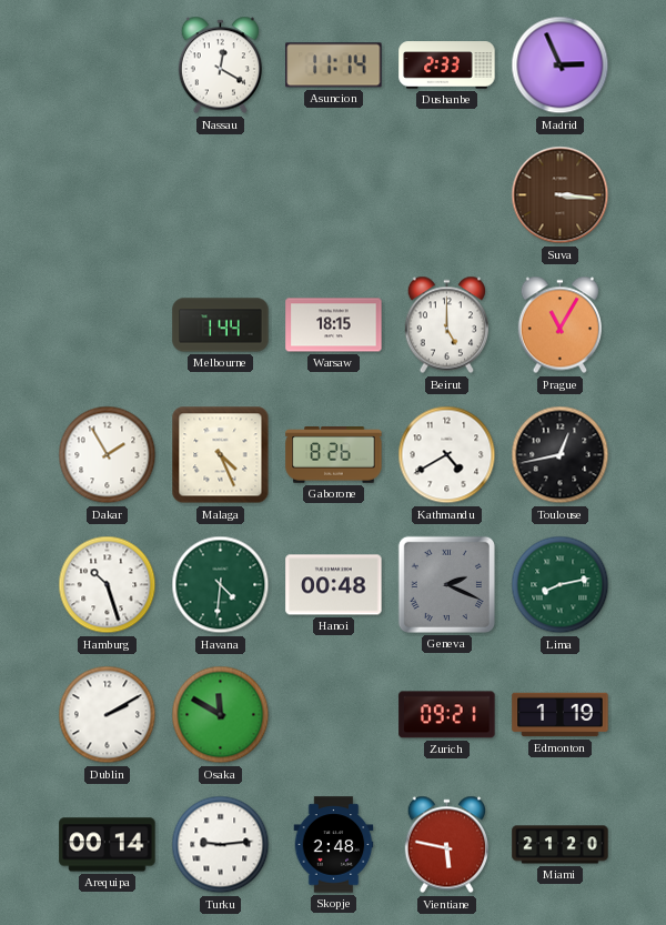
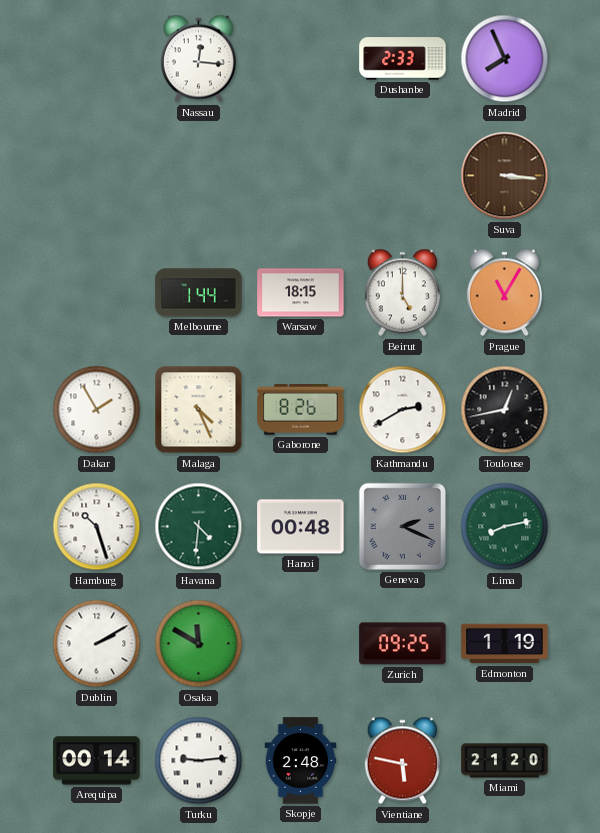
Nassau: 12:20 -> 12:16 (198, 59)
Asuncion: 11:14 -> none (334, 66)
Madrid: 2:56 -> 7:56 (505, 59)
Kathmandu: 4:40 -> 2:40 (403, 410)
Zurich: 09:21 -> 09:25 (403, 644)
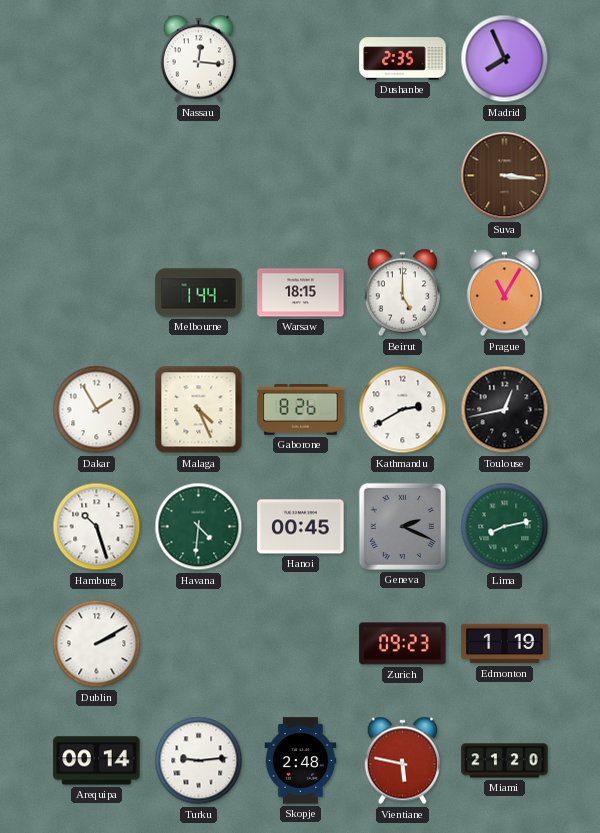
Dushanbe: 2:33 -> 2:35 (403, 59)
Hanoi: 00:48 -> 00:45 (301, 527)
Osaka: 11:50 -> none (199, 644)
Zurich: 09:25 -> 09:23 (403, 644)
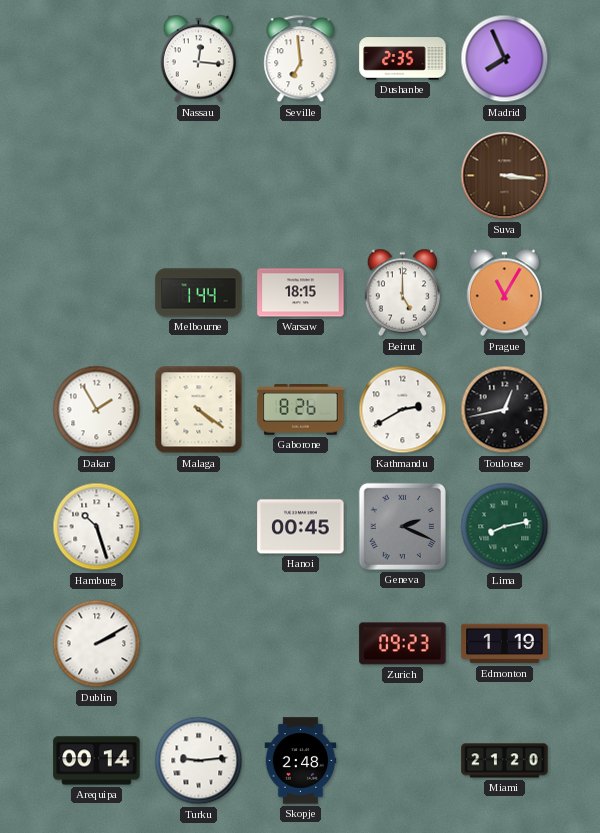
Seville: none -> 6:59 (301, 59)
Malaga: 4:26 -> 4:21 (199, 410)
Havana: 4:31 -> none (199, 527)
Vientiane: 5:47 -> none (402, 761)
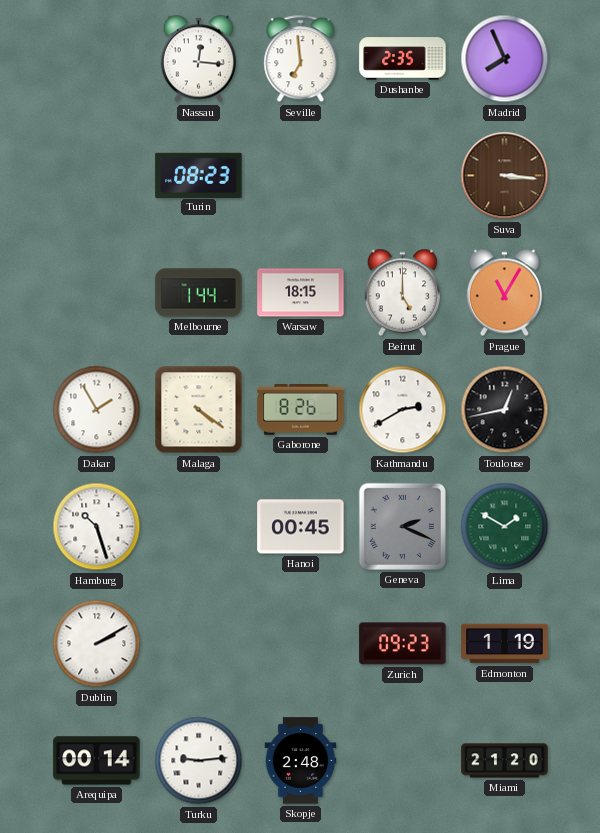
Turin: none -> 08:23 (199, 175)
Lima: 8:13 -> 1:50 (505, 527)
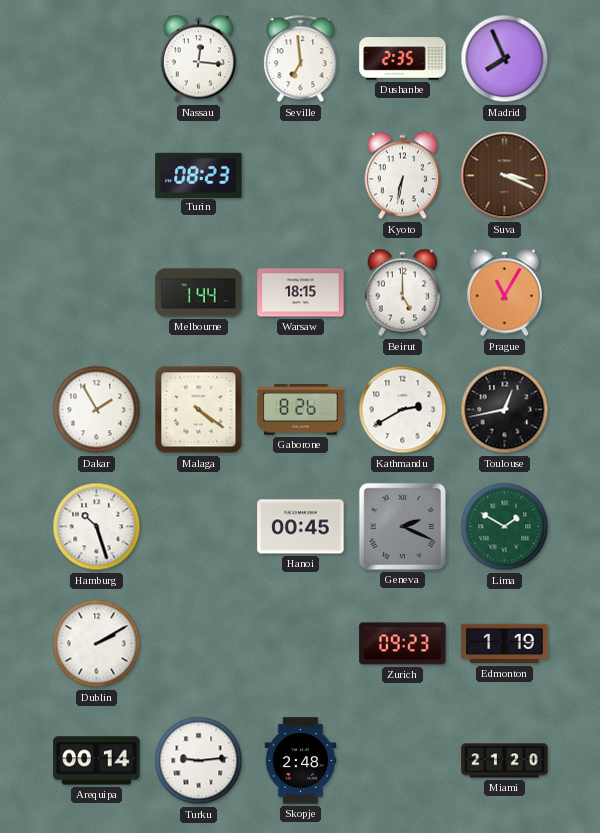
Kyoto: none -> 6:32 (402, 176)
Suva: 3:16 -> 3:19 (505, 176)
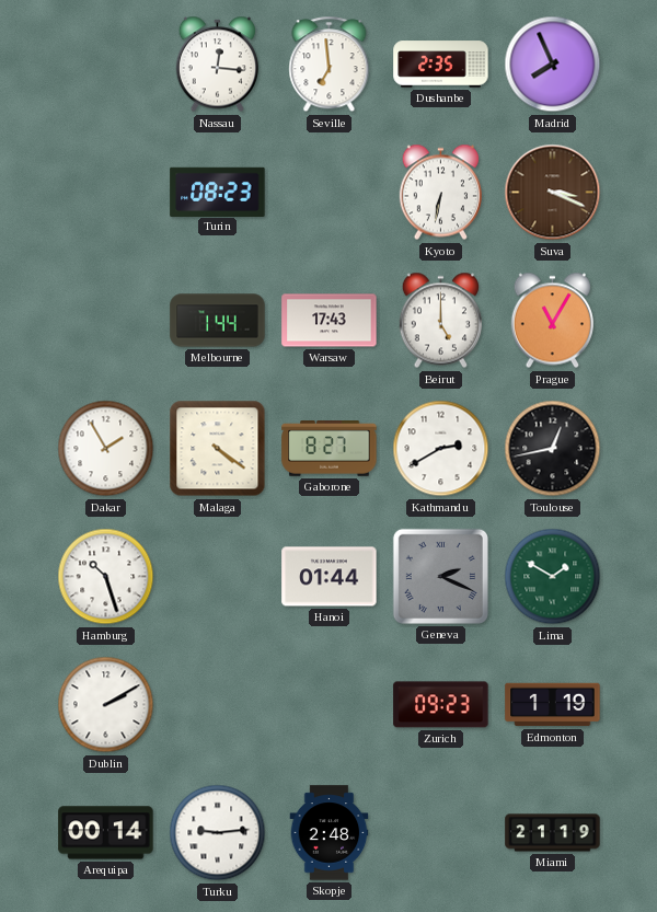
Warsaw: 18:15 -> 17:43 (330, 321)
Gaborone: 8:26 -> 8:27 (330, 449)
Hanoi: 00:45 -> 01:44 (330, 577)
Miami: 21:20 -> 21:19 (553, 833)
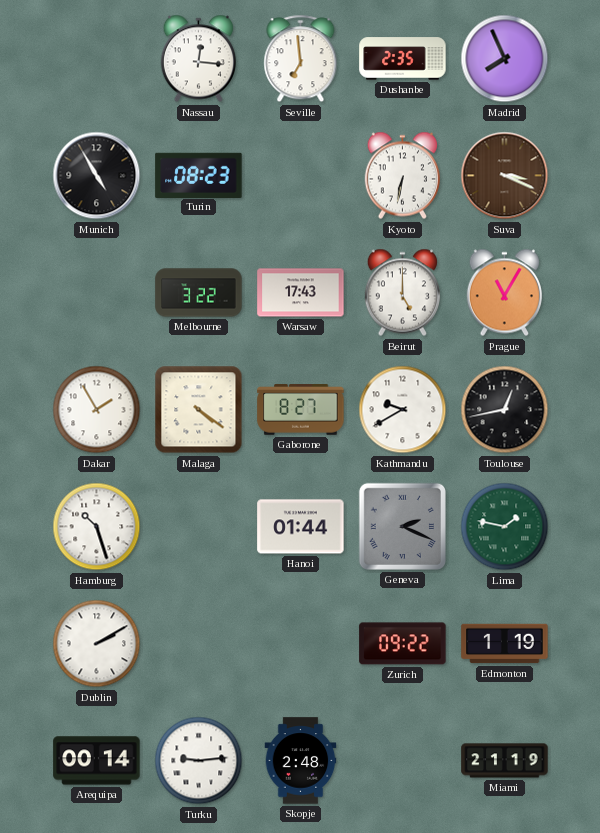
Munich: none -> 4:55 (97, 176)
Melbourne: 1:44 -> 3:22 (199, 293)
Kathmandu: 2:40 -> 9:40 (403, 410)
Lima: 1:50 -> 1:47 (505, 527)
Zurich: 09:23 -> 09:22 (403, 644)
